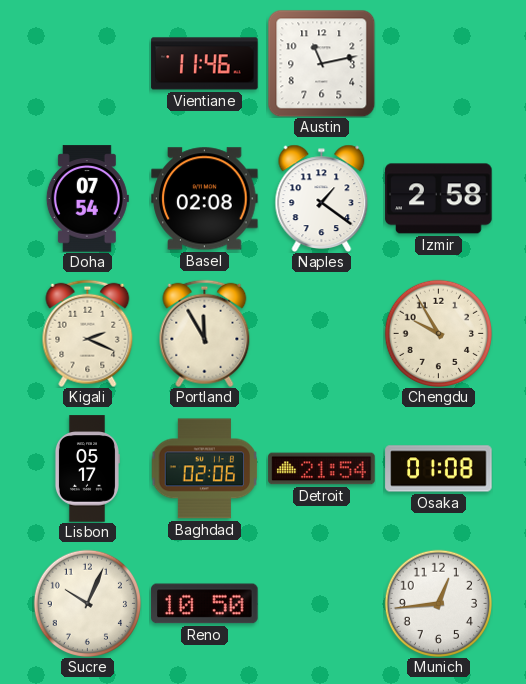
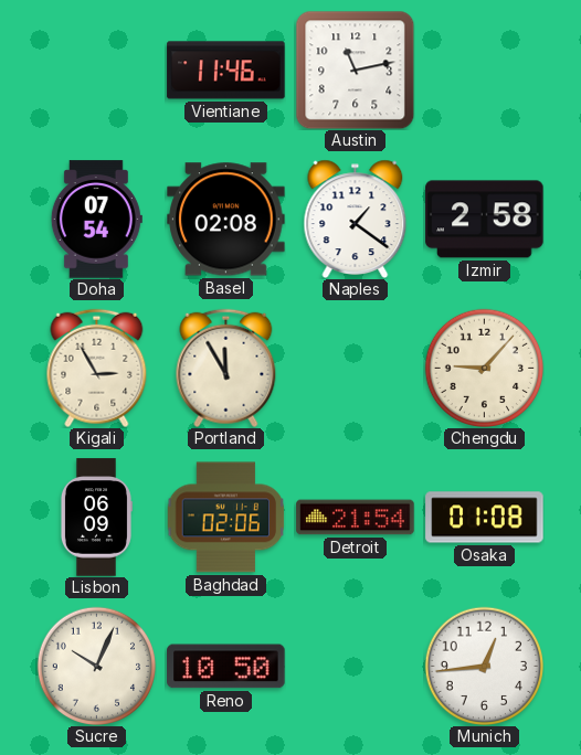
Kigali: 2:19 -> 2:55 (97, 368)
Chengdu: 9:55 -> 9:07 (484, 368)
Lisbon: 05:17 -> 06:09 (96, 518)
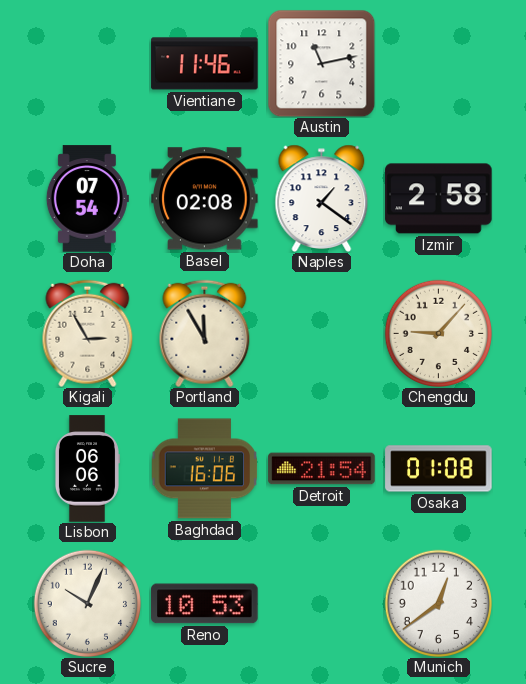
Lisbon: 06:09 -> 06:06 (87, 469)
Baghdad: 02:06 -> 16:06 (204, 469)
Reno: 10:50 -> 10:53 (205, 604)
Munich: 12:44 -> 12:39 (438, 603)
